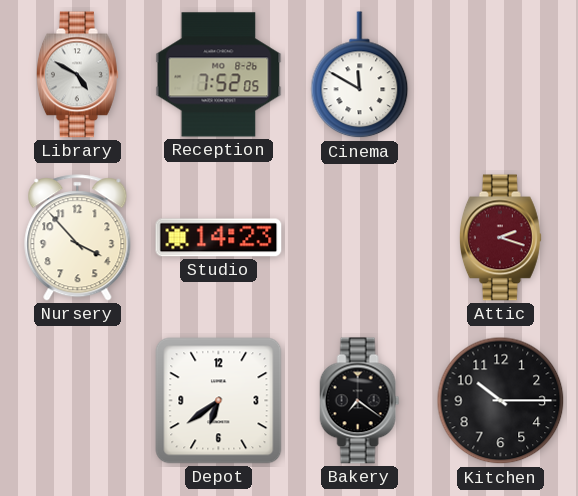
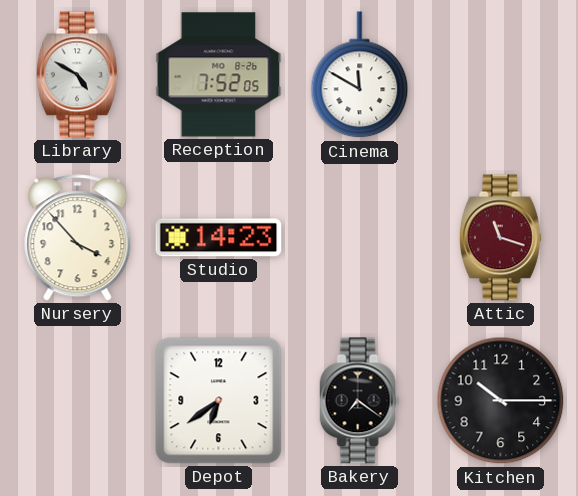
Attic: 2:18 -> 11:18 (500, 238)
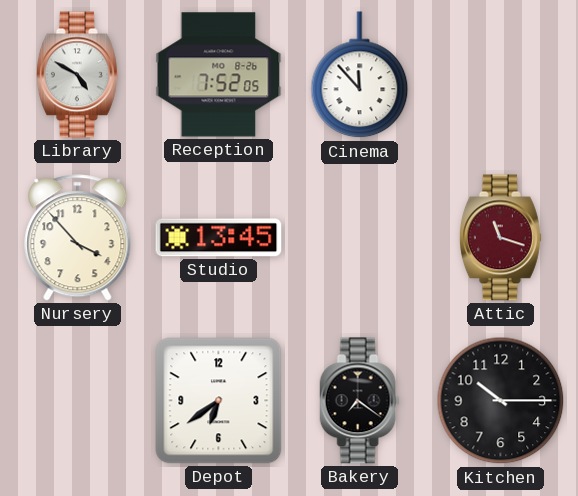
Cinema: 11:50 -> 11:53 (360, 75)
Studio: 14:23 -> 13:45 (219, 238)
